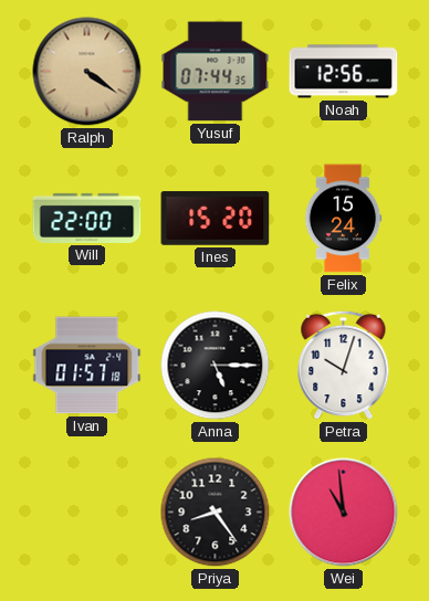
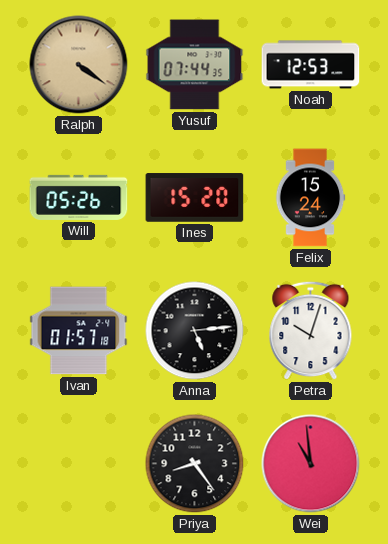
Noah: 12:56 -> 12:53 (311, 65)
Will: 22:00 -> 05:26 (79, 197)
Anna: 5:15 -> 5:14 (195, 331)
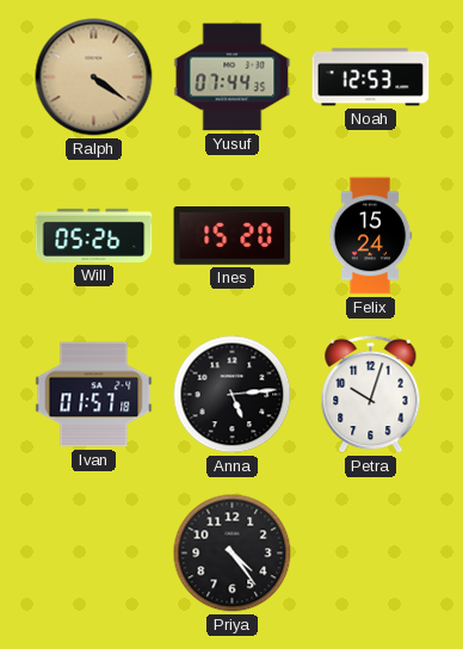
Priya: 8:24 -> 4:24 (233, 554)
Wei: 10:59 -> none (311, 464)
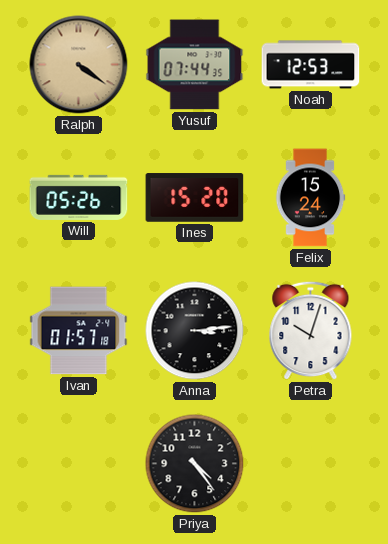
Anna: 5:14 -> 3:14 (195, 331)
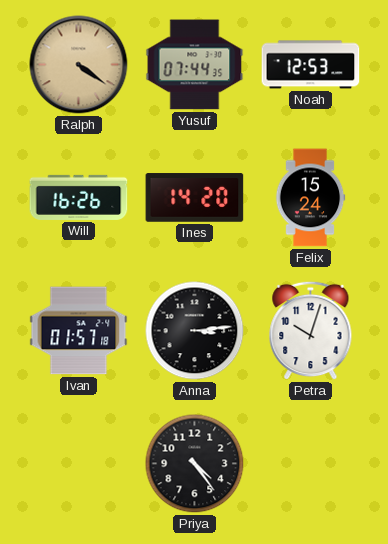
Will: 05:26 -> 16:26 (79, 197)
Ines: 15:20 -> 14:20 (195, 198)
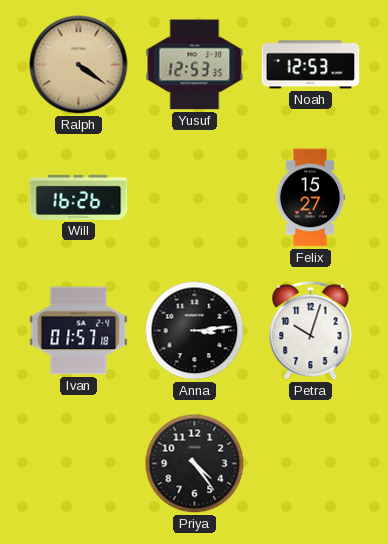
Yusuf: 07:44 -> 12:53 (195, 65)
Ines: 14:20 -> none (195, 198)
Felix: 15:24 -> 15:27 (310, 198)
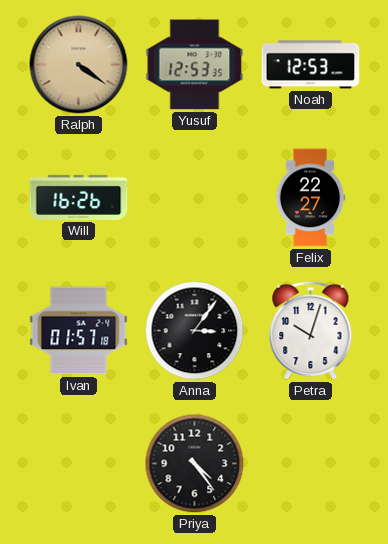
Felix: 15:27 -> 22:27 (310, 198)
Anna: 3:14 -> 3:06 (195, 331)
